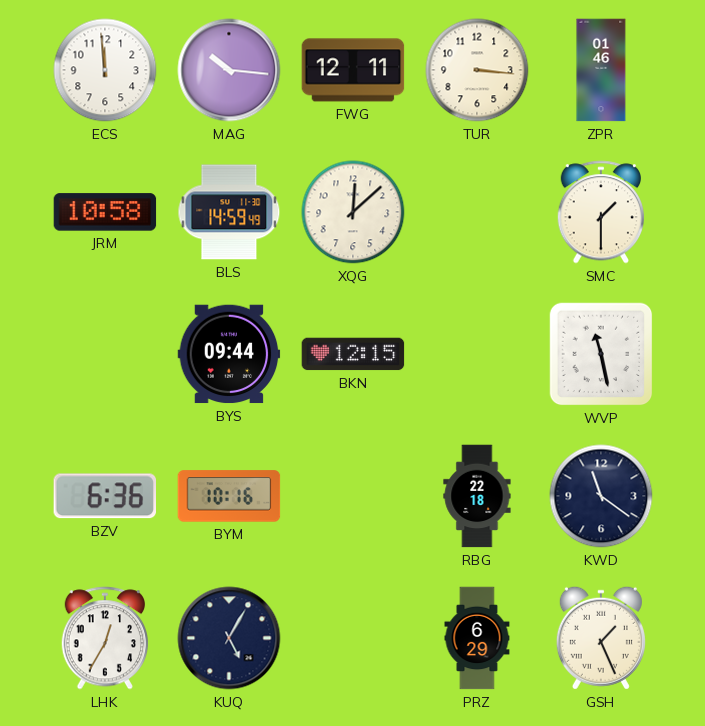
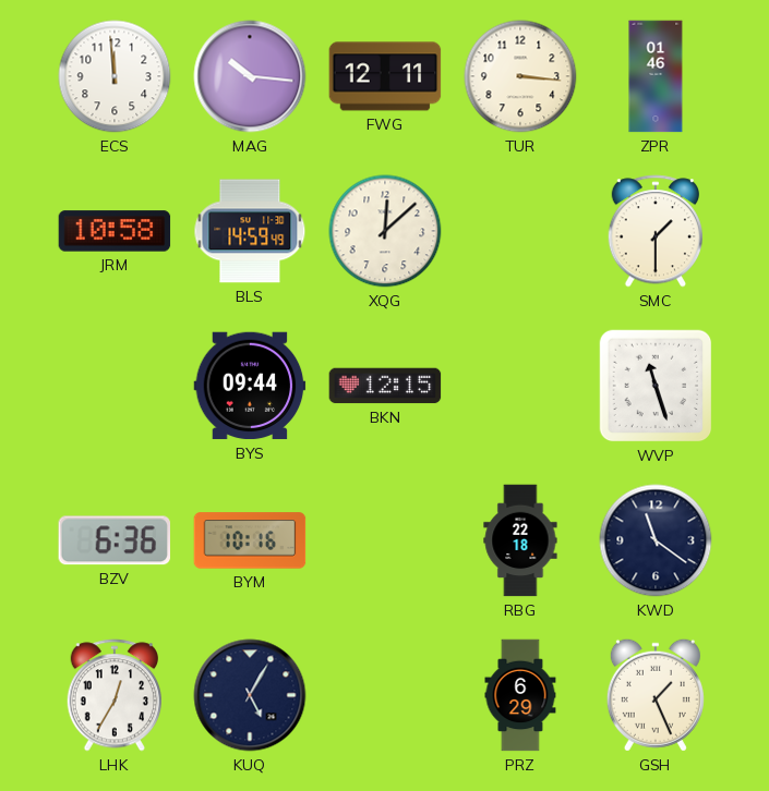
WVP: 11:28 -> 11:27 (656, 386)
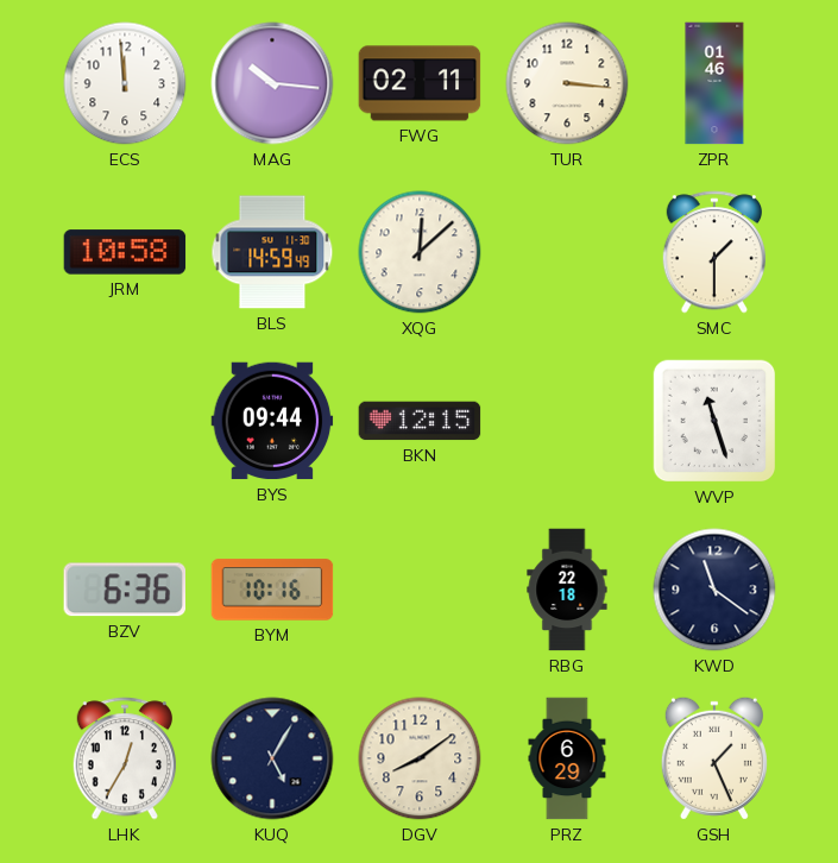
FWG: 12:11 -> 02:11 (420, 83)
DGV: none -> 8:09 (420, 758)
